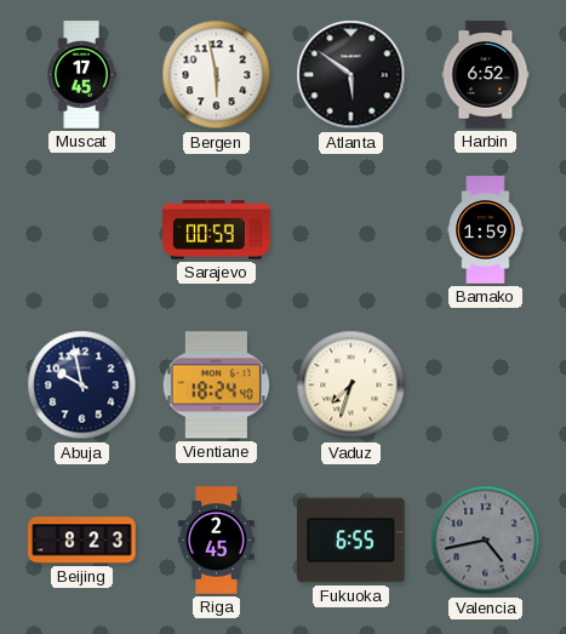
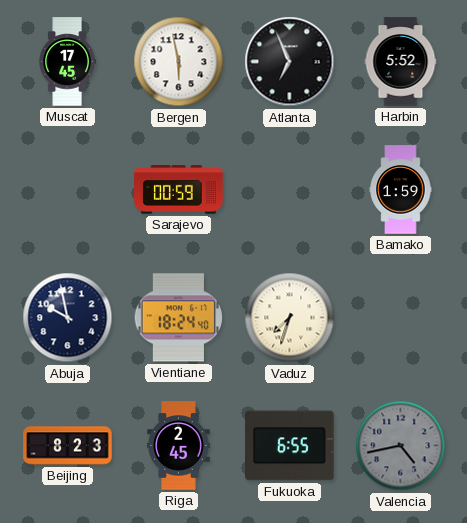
Atlanta: 5:51 -> 6:56 (290, 62)
Harbin: 6:52 -> 5:52 (401, 62)
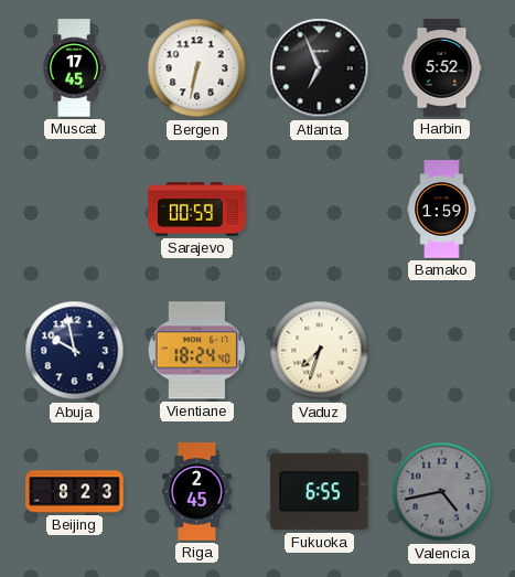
Bergen: 5:58 -> 6:32 (197, 68)
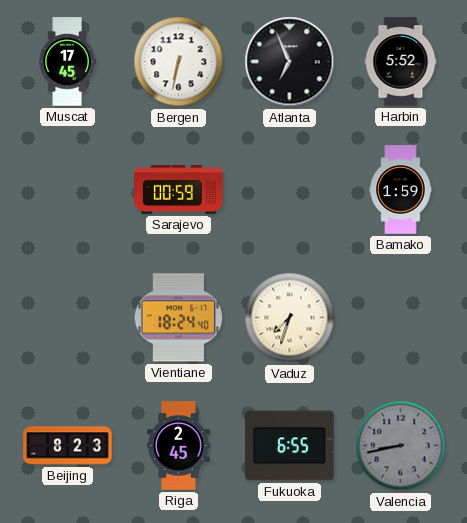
Abuja: 9:58 -> none (75, 351)
Valencia: 4:43 -> 8:43 (401, 446)
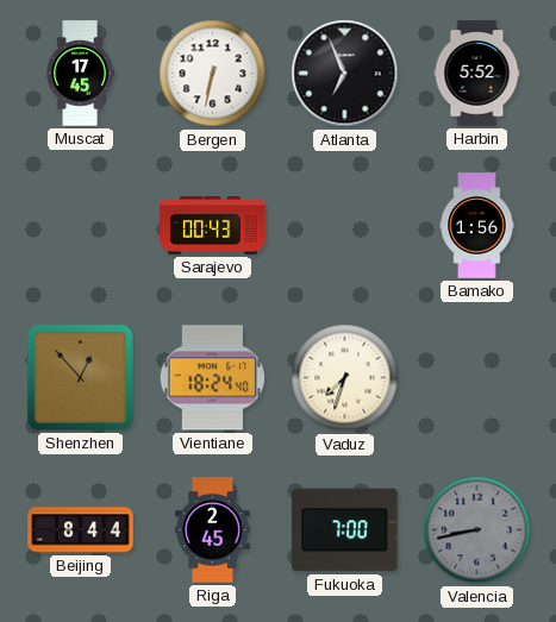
Sarajevo: 00:59 -> 00:43 (213, 226)
Bamako: 1:59 -> 1:56 (477, 226)
Shenzhen: none -> 12:53 (80, 377)
Beijing: 8:23 -> 8:44 (81, 530)
Fukuoka: 6:55 -> 7:00 (345, 530)
